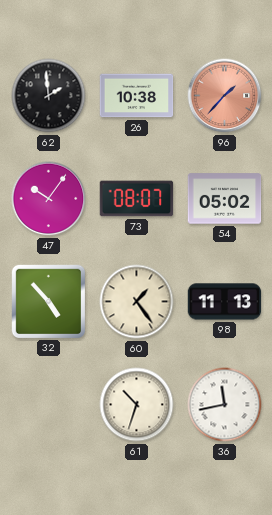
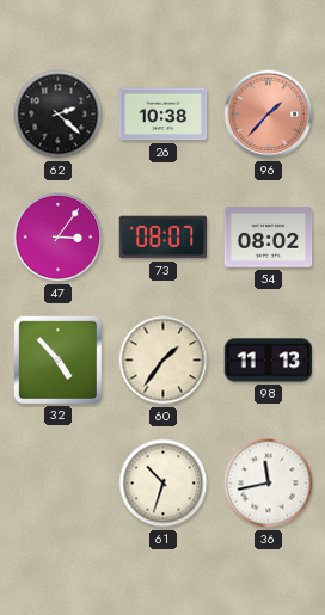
62: 1:59 -> 2:22 (59, 115)
47: 10:06 -> 3:06 (59, 238)
54: 05:02 -> 08:02 (269, 238)
60: 1:24 -> 1:36 (164, 361)
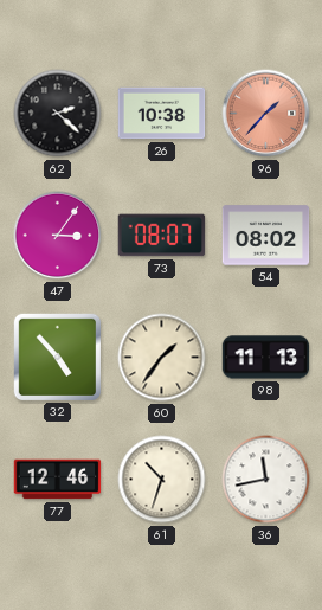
77: none -> 12:46 (58, 480)
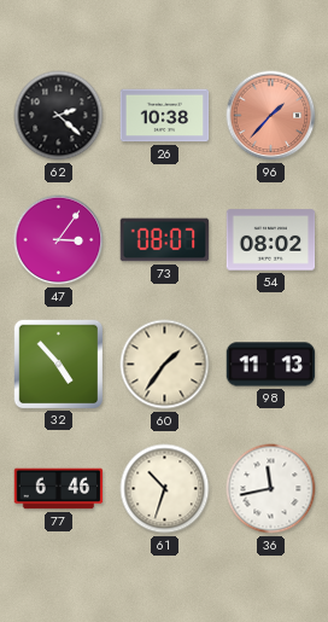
77: 12:46 -> 6:46 (59, 489)
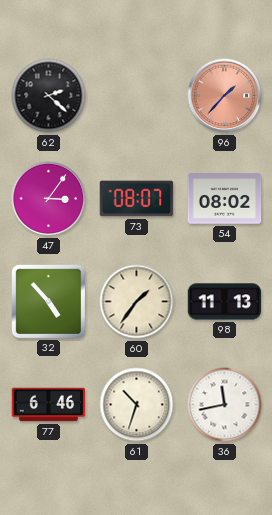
26: 10:38 -> none (165, 116)
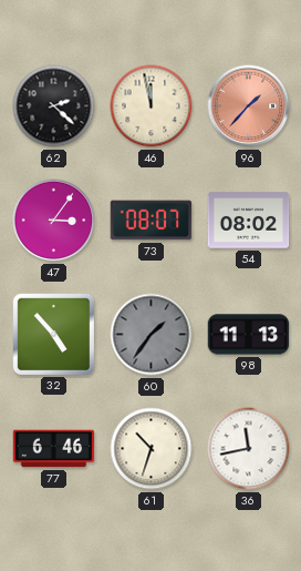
46: none -> 11:58 (152, 106)
60 dial: cream -> grey (152, 335)
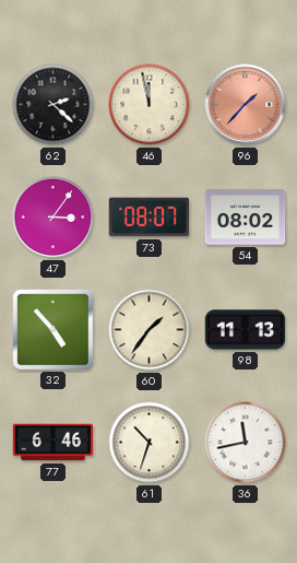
60 dial: grey -> cream (150, 330)
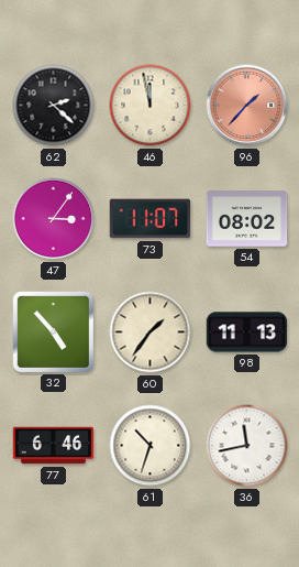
73: 08:07 -> 11:07 (151, 219)
